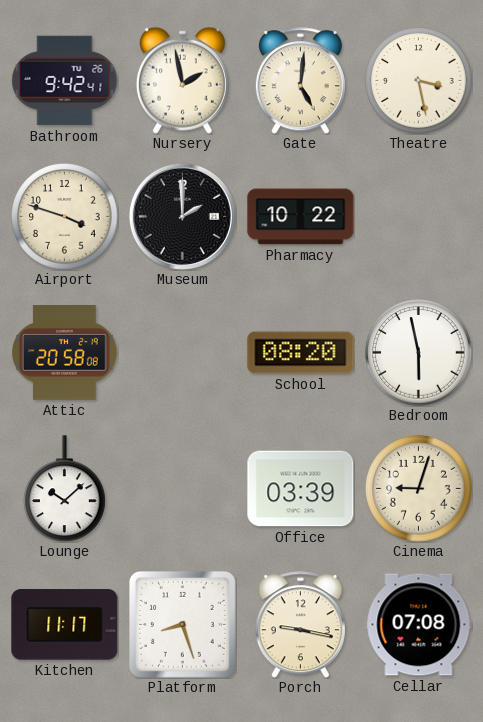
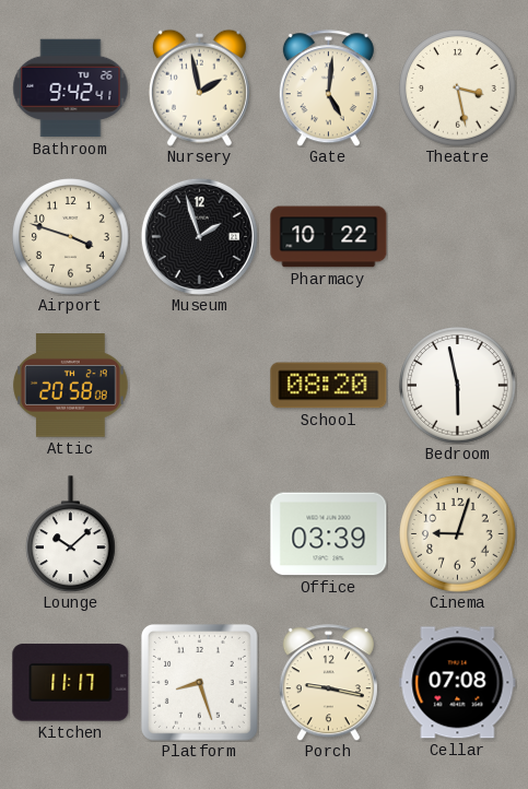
Museum: 2:00 -> 1:57 (199, 236)
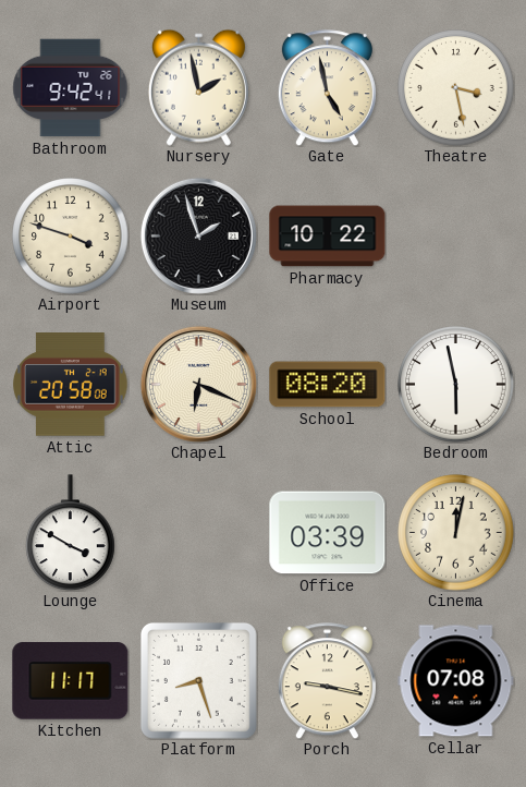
Gate: 5:01 -> 4:58 (327, 88)
Chapel: none -> 6:19 (198, 384)
Lounge: 10:08 -> 3:50 (71, 533)
Cinema: 9:03 -> 12:02 (456, 533)
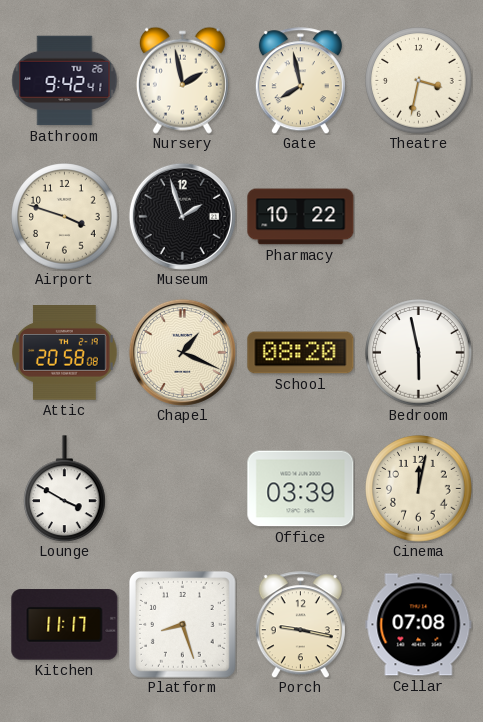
Gate: 4:58 -> 7:58 (300, 81)
Theatre: 3:28 -> 3:32 (419, 81)
Chapel: 6:19 -> 1:19 (182, 352)
